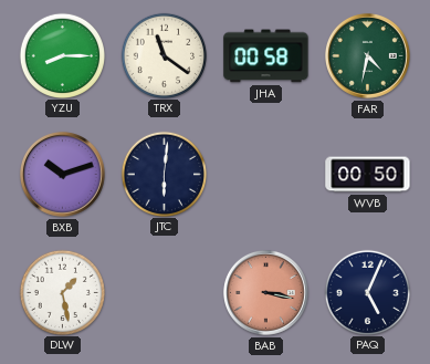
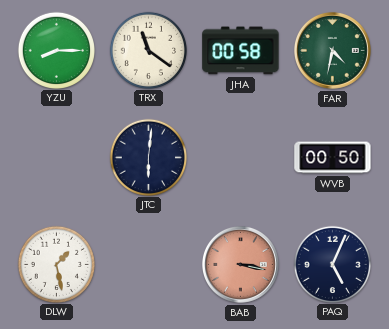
BXB: 10:12 -> none (62, 174)
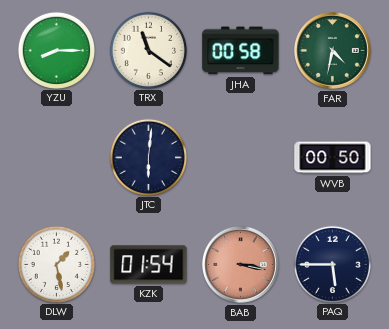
KZK: none -> 01:54 (149, 265)
PAQ: 5:04 -> 5:45 (332, 264)
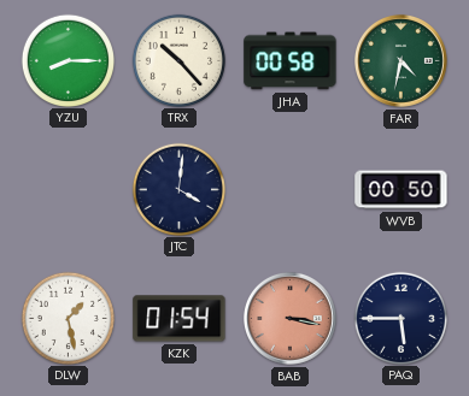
TRX: 11:21 -> 10:23 (178, 60)
JTC: 6:01 -> 4:01 (178, 189)
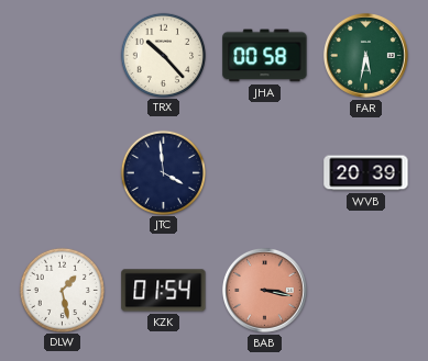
YZU: 8:15 -> none (68, 60)
FAR: 4:32 -> 5:32 (365, 55)
JTC: 4:01 -> 3:59 (163, 172)
WVB: 00:50 -> 20:39 (366, 173)
PAQ: 5:45 -> none (400, 318)
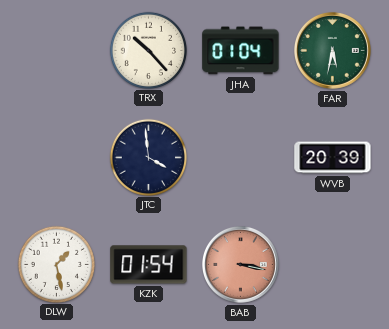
JHA: 00:58 -> 01:04 (241, 51)
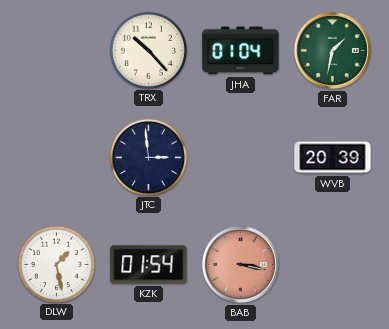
FAR: 5:32 -> 1:32 (332, 50)
JTC: 3:59 -> 2:59 (148, 157)
